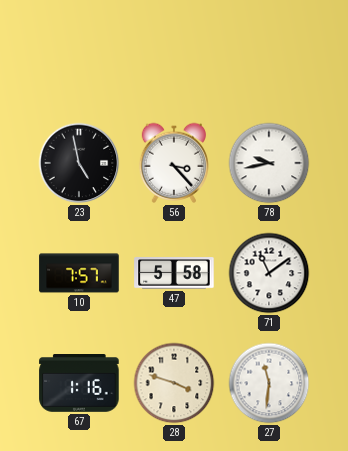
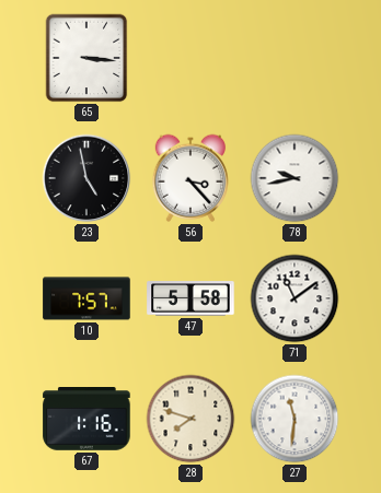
65: none -> 3:16 (86, 58)
28: 3:48 -> 7:48 (190, 419)
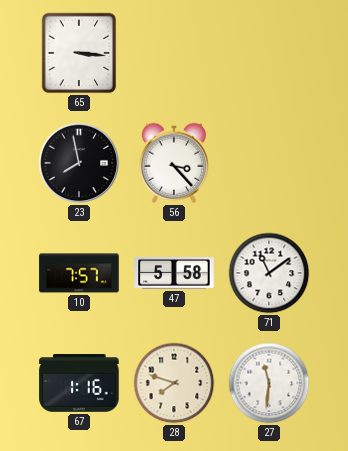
23: 4:58 -> 7:58 (79, 163)
78: 9:43 -> none (295, 178)
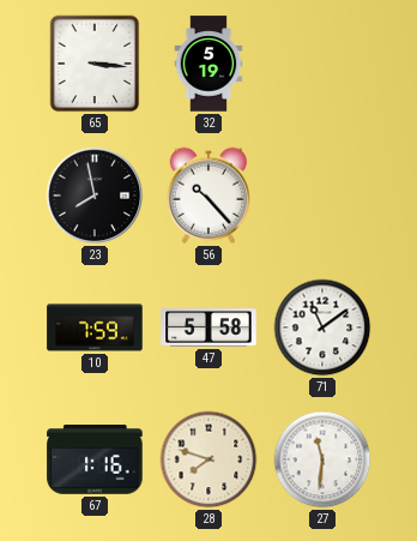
32: none -> 5:19 (208, 64)
56: 3:23 -> 10:23 (207, 196)
10: 7:57 -> 7:59 (95, 327)
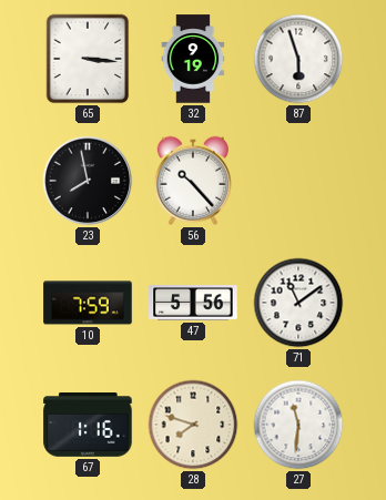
32: 5:19 -> 9:19 (193, 59)
87: none -> 5:57 (298, 59)
47: 5:58 -> 5:56 (193, 303)
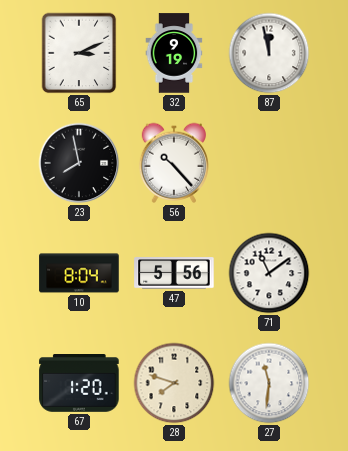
65: 3:16 -> 3:11 (79, 53)
87: 5:57 -> 11:58 (269, 53)
10: 7:59 -> 8:04 (79, 273)
67: 1:16 -> 1:20 (79, 384)
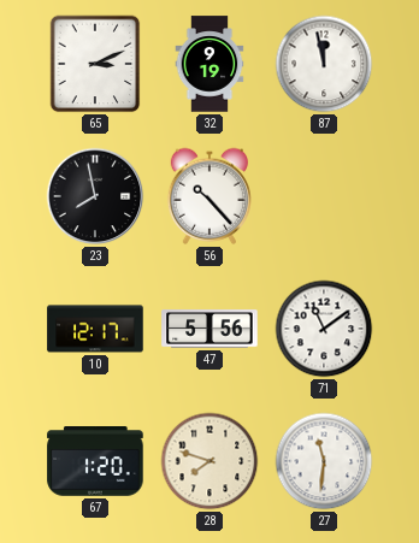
10: 8:04 -> 12:17 (95, 329)
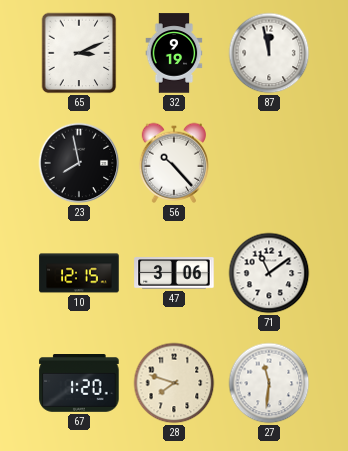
10: 12:17 -> 12:15 (79, 273)
47: 5:56 -> 3:06 (174, 273)
